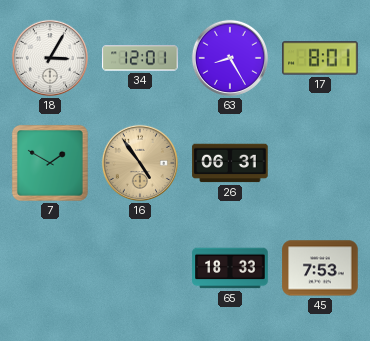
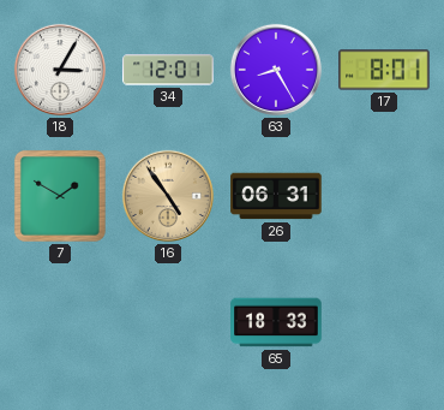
45: 7:53 -> none (320, 268)
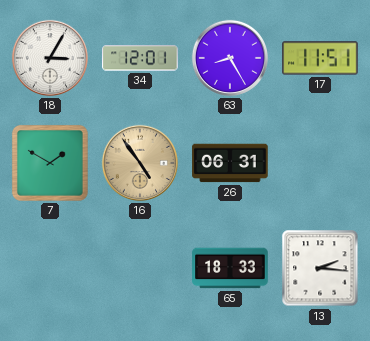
17: 8:01 -> 11:51 (320, 58)
13: none -> 2:16 (320, 268)
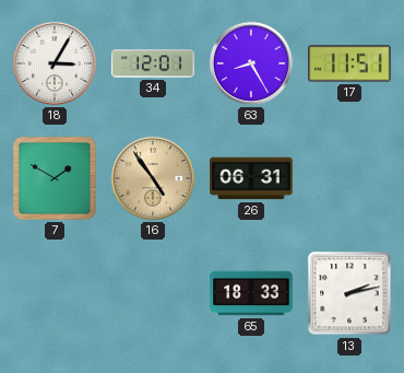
13: 2:16 -> 2:13 (349, 293)
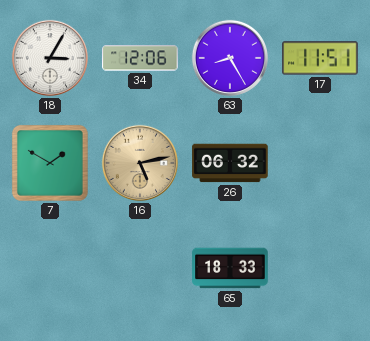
34: 12:01 -> 12:06 (140, 58)
16: 4:54 -> 5:13 (140, 163)
26: 06:31 -> 06:32 (230, 163)
13: 2:13 -> none (349, 293)
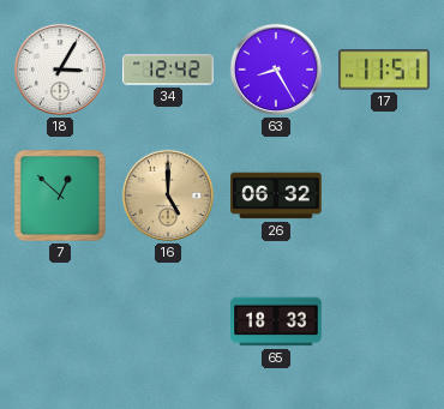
34: 12:06 -> 12:42 (168, 70)
7: 1:50 -> 12:52 (60, 196)
16: 5:13 -> 5:00 (168, 196)
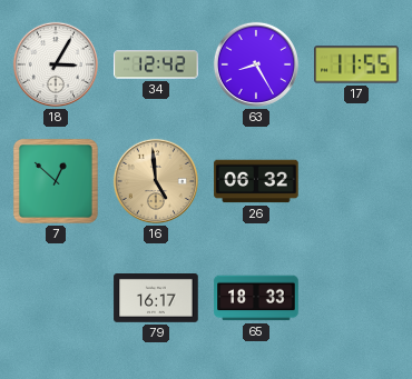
17: 11:51 -> 11:55 (356, 64)
16: 5:00 -> 4:59 (156, 181)
79: none -> 16:17 (156, 299)
